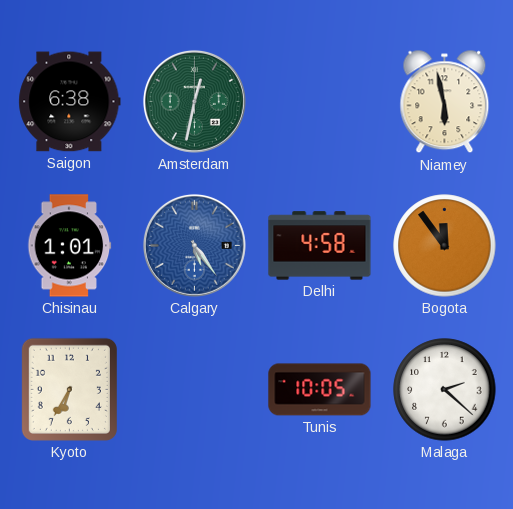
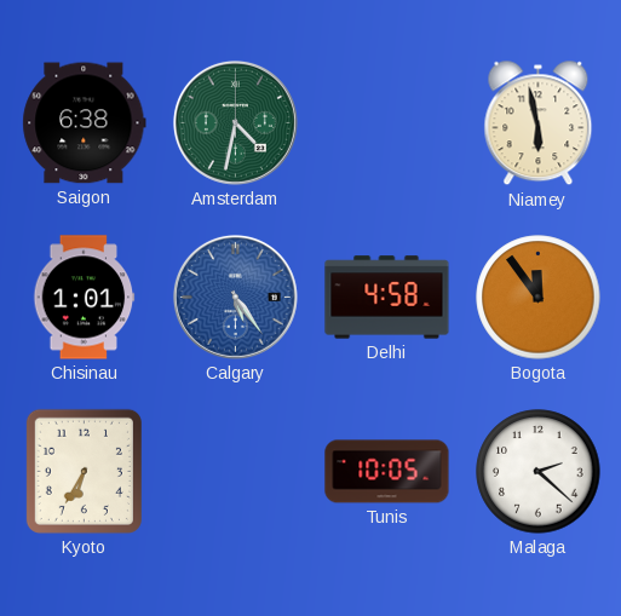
Amsterdam: 12:32 -> 4:32 (235, 122)
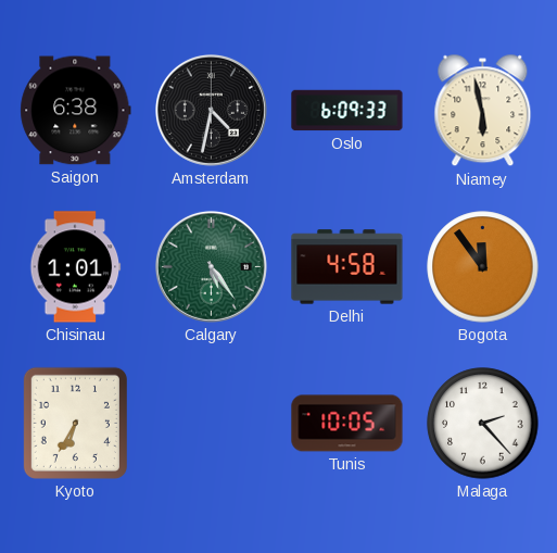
Amsterdam dial: green -> black (211, 110)
Oslo: none -> 6:09 (347, 111)
Calgary dial: blue -> green (211, 266)
Malaga: 2:22 -> 2:23 (483, 424)
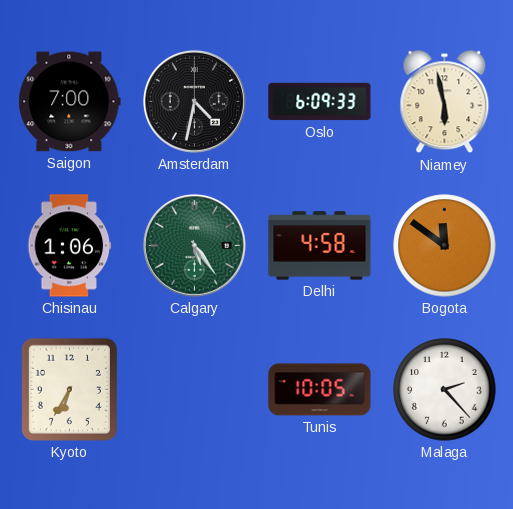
Saigon: 6:38 -> 7:00 (70, 102)
Chisinau: 1:01 -> 1:06 (70, 246)
Bogota: 11:54 -> 11:51 (445, 246)
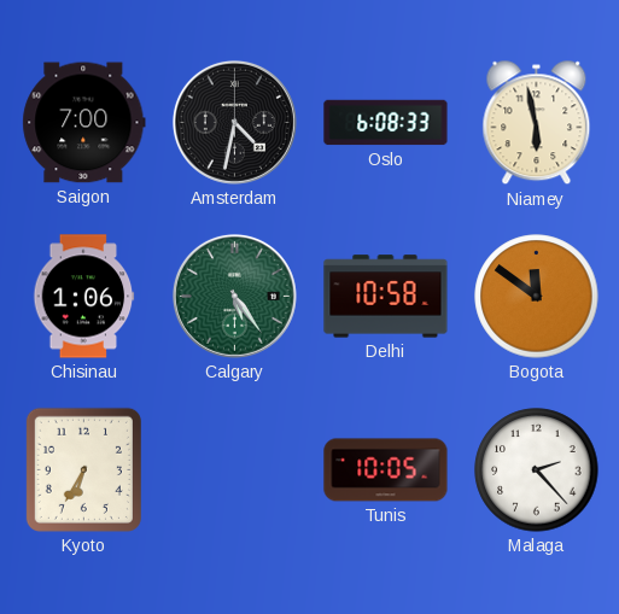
Oslo: 6:09 -> 6:08 (386, 123)
Delhi: 4:58 -> 10:58 (386, 297)
